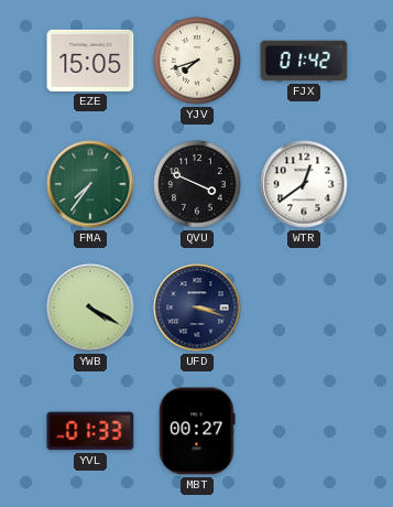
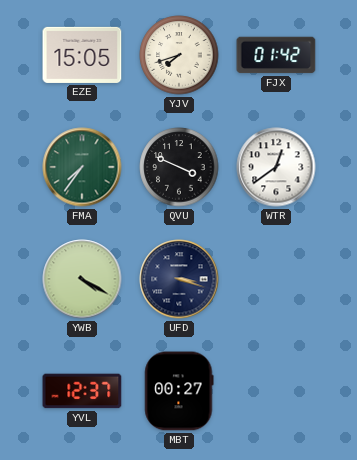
YVL: 01:33 -> 12:37 (82, 391)
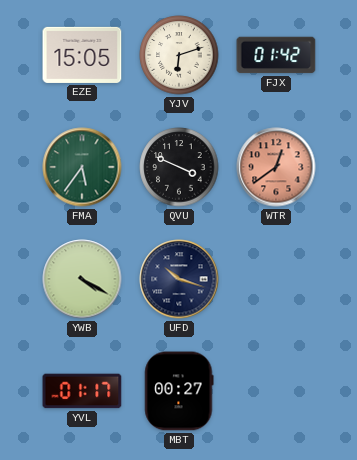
YJV: 7:42 -> 6:12 (179, 55)
FMA: 7:36 -> 5:36 (82, 167)
WTR dial: white -> salmon (276, 167)
UFD: 3:18 -> 10:18 (179, 279)
YVL: 12:37 -> 01:17 (82, 391)
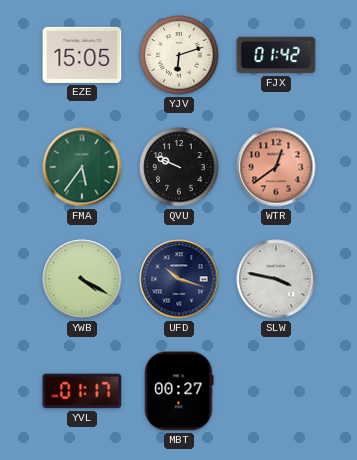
QVU: 3:49 -> 9:49 (179, 167)
SLW: none -> 3:47 (276, 279)
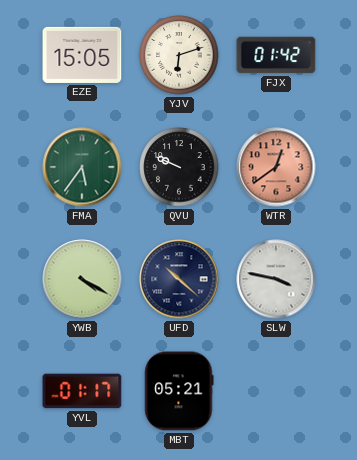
UFD: 10:18 -> 10:22 (179, 279)
MBT: 00:27 -> 05:21 (179, 391)
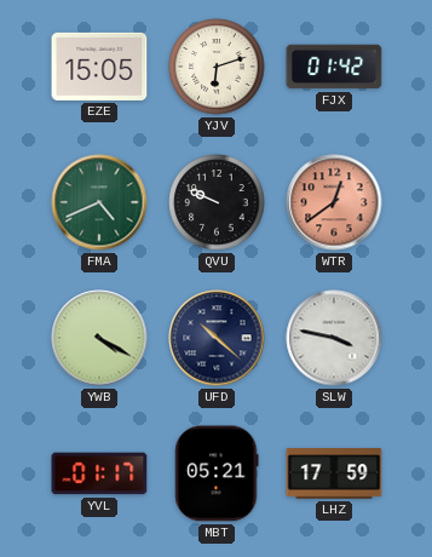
FMA: 5:36 -> 4:41 (99, 202)
LHZ: none -> 17:59 (334, 473)
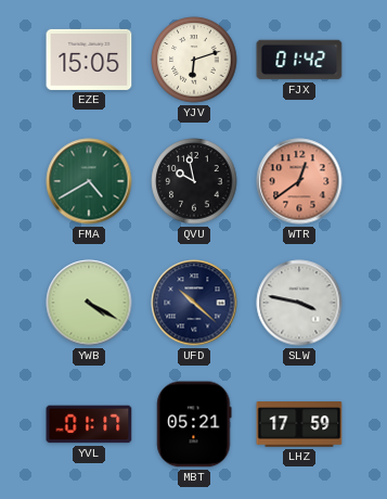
FMA: 4:41 -> 4:40 (89, 181)
QVU: 9:49 -> 9:58 (194, 181)
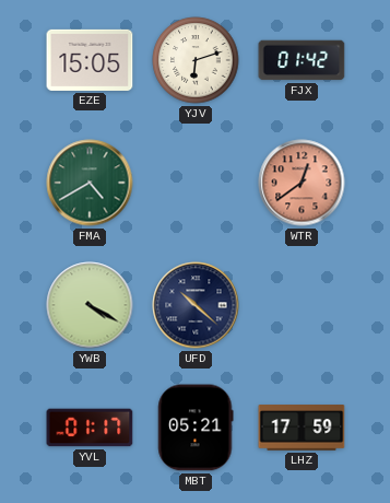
QVU: 9:58 -> none (194, 181)
SLW: 3:47 -> none (299, 303)
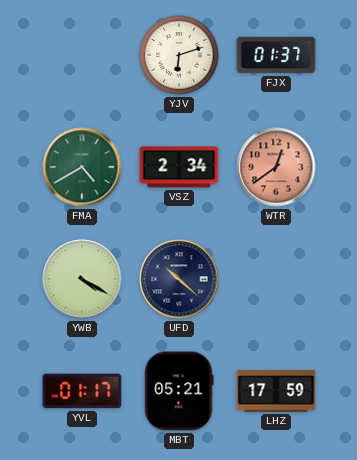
EZE: 15:05 -> none (90, 60)
FJX: 01:42 -> 01:37 (276, 55)
VSZ: none -> 2:34 (179, 167)
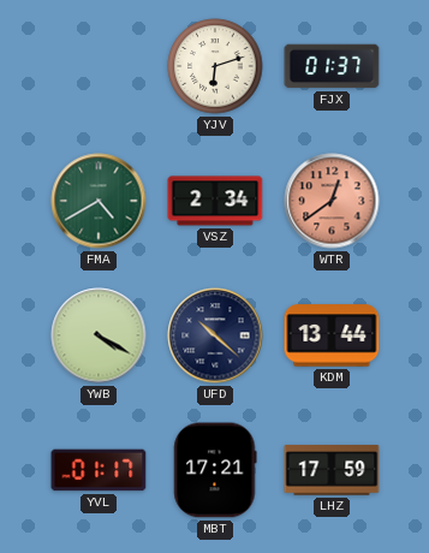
KDM: none -> 13:44 (332, 335)
MBT: 05:21 -> 17:21 (215, 470)
